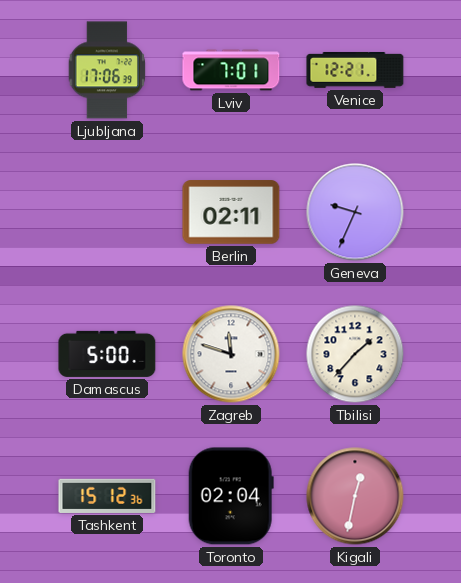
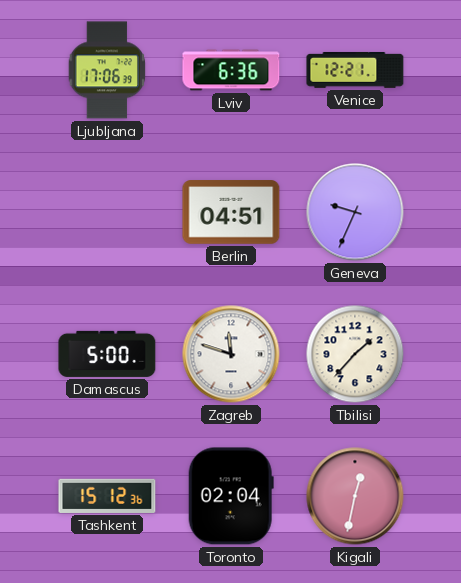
Lviv: 7:01 -> 6:36 (231, 70)
Berlin: 02:11 -> 04:51 (231, 212)
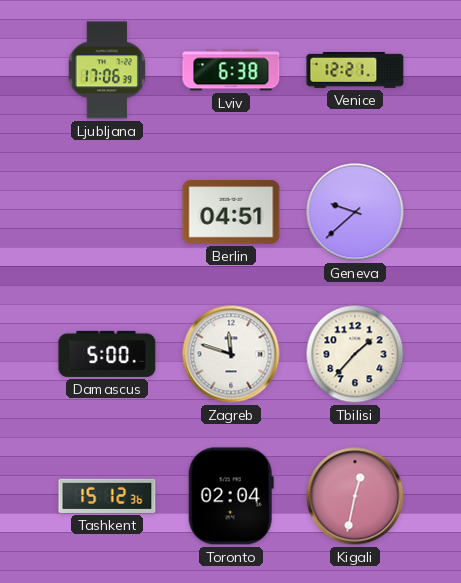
Lviv: 6:36 -> 6:38 (231, 70)
Geneva: 9:34 -> 9:38 (355, 212)
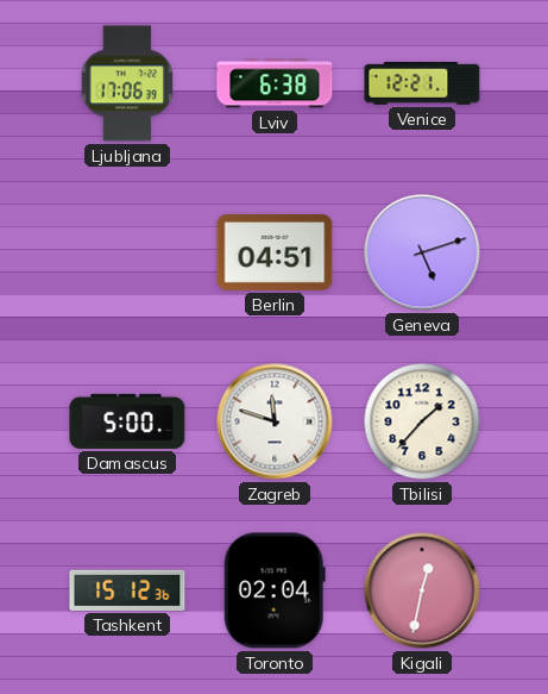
Geneva: 9:38 -> 5:12 (422, 252)
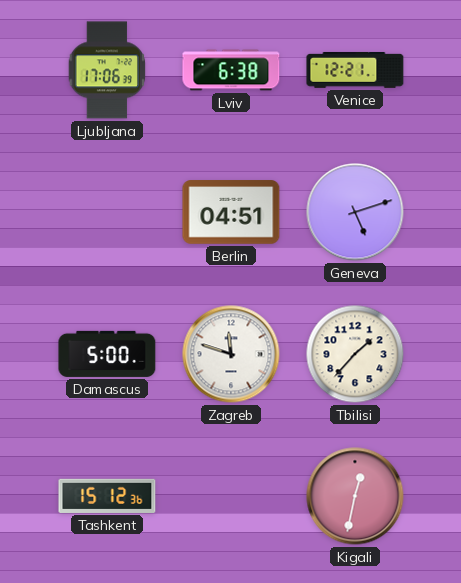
Toronto: 02:04 -> none (275, 590)
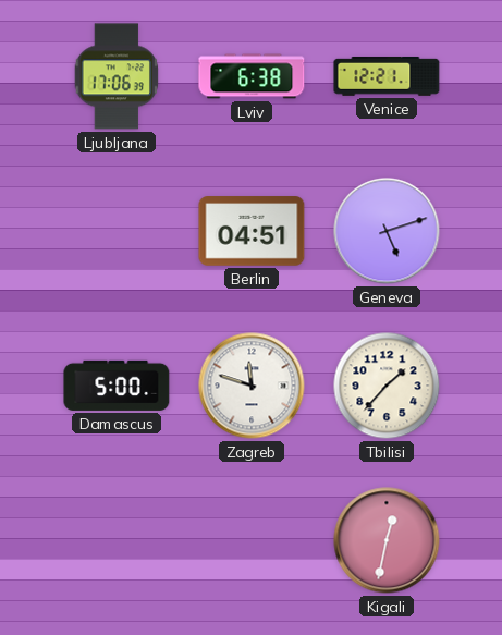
Tashkent: 15:12 -> none (107, 496)
